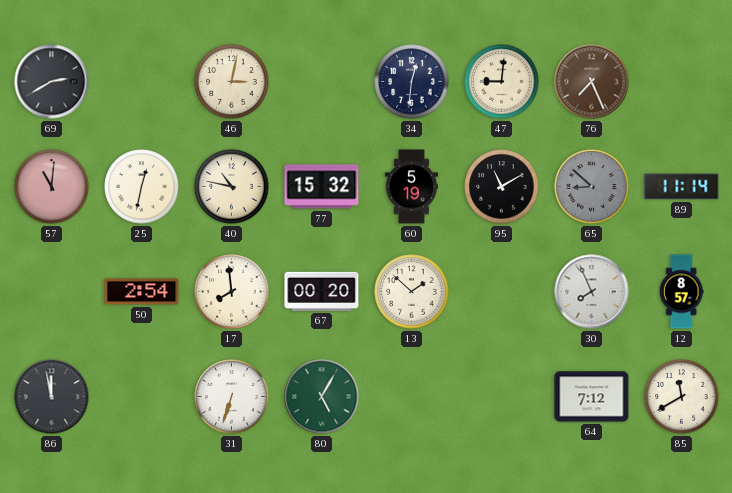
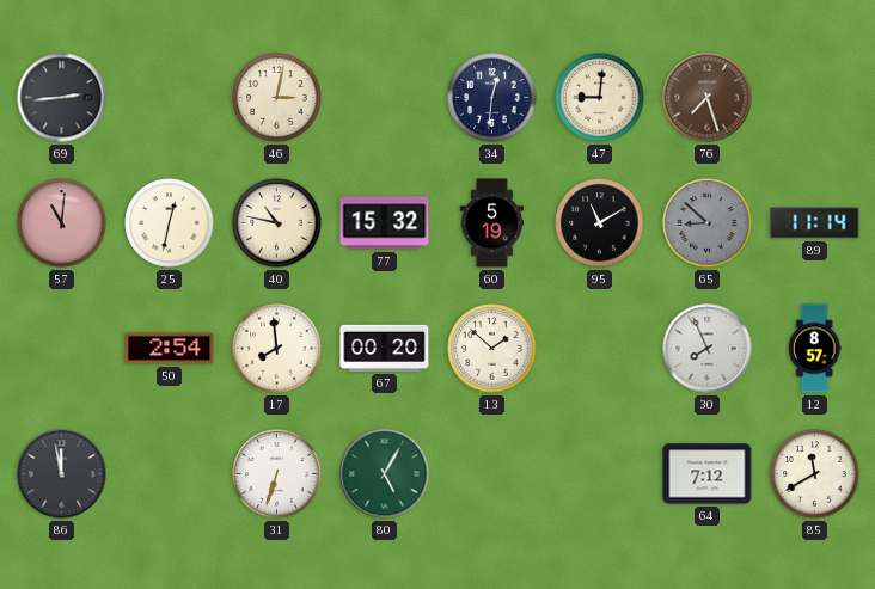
69: 2:40 -> 2:44 (62, 98)
76: 7:26 -> 7:27 (708, 98)
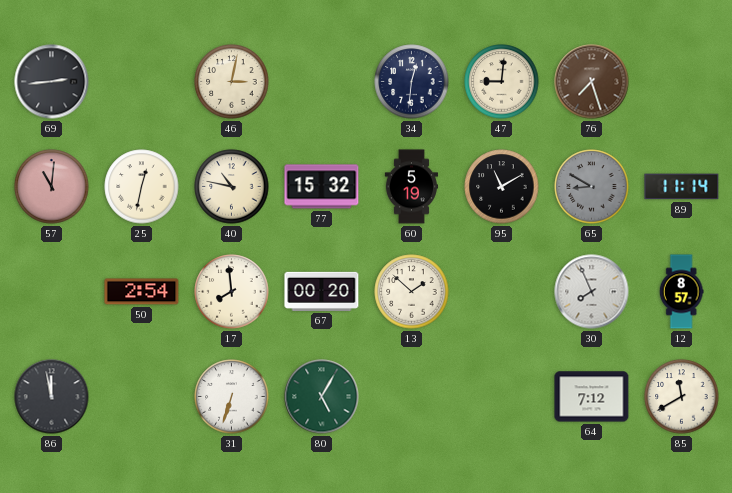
65: 8:52 -> 8:50 (592, 187)
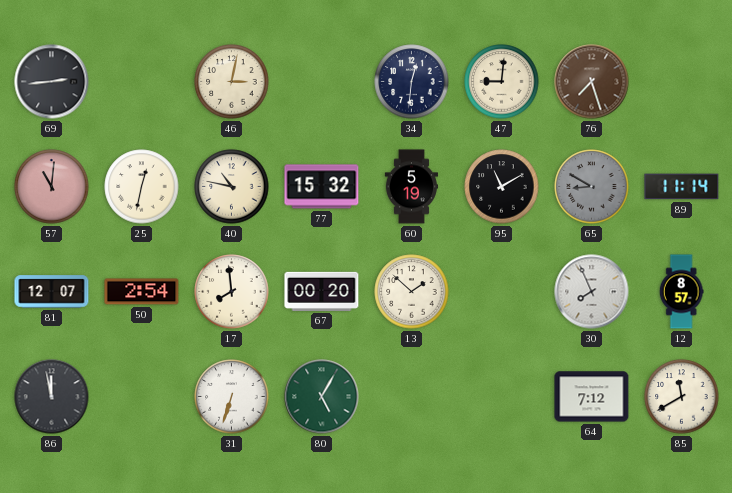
81: none -> 12:07 (52, 292)
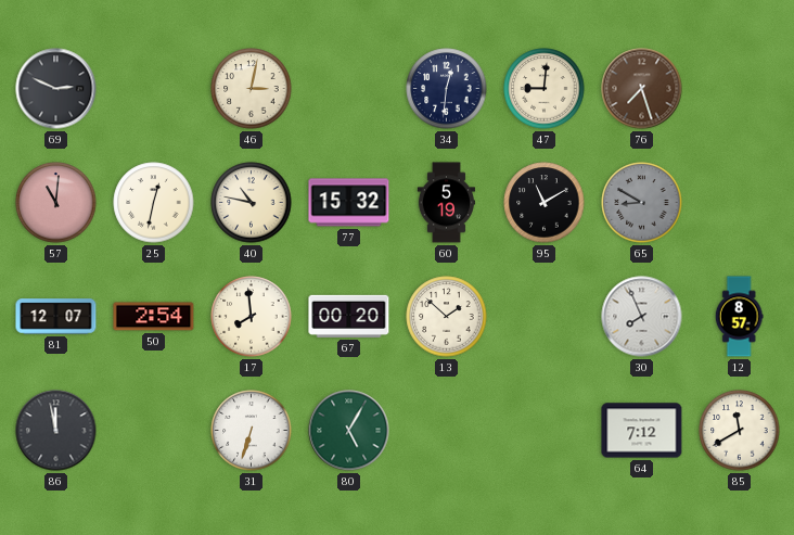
69: 2:44 -> 2:49 (56, 89)
89: 11:14 -> none (682, 187)
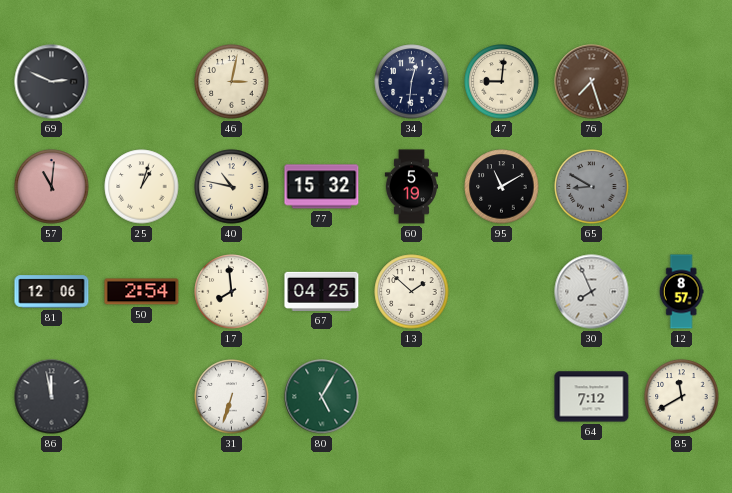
25: 12:32 -> 1:03 (142, 187)
81: 12:07 -> 12:06 (52, 292)
67: 00:20 -> 04:25 (322, 291)
